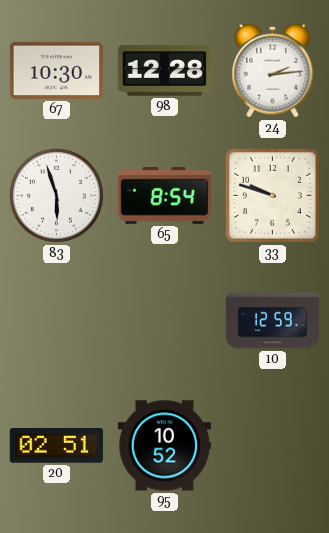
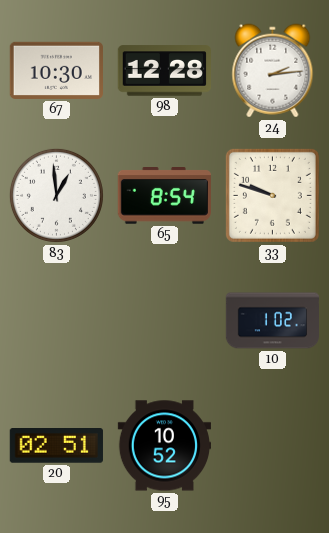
83: 5:57 -> 12:59 (56, 195)
10: 12:59 -> 1:02 (273, 321)
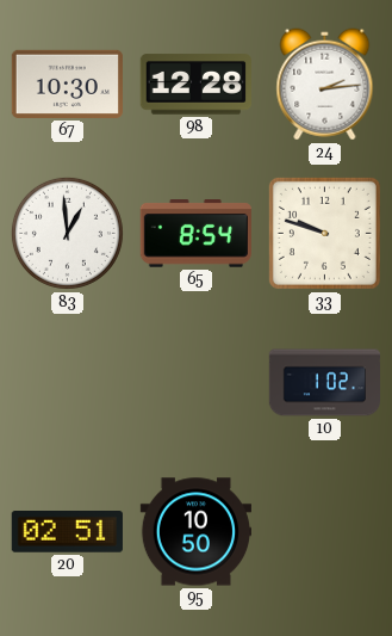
95: 10:52 -> 10:50 (195, 532)
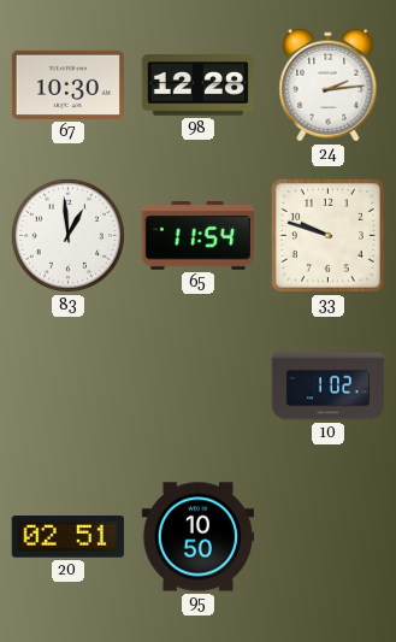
65: 8:54 -> 11:54 (197, 236)
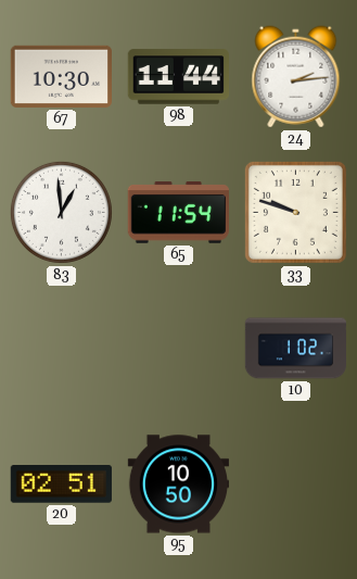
98: 12:28 -> 11:44 (178, 77)
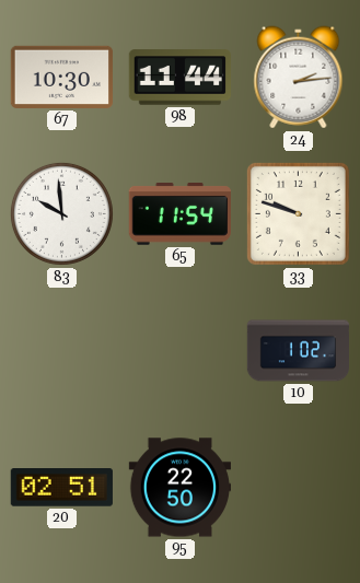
83: 12:59 -> 9:59 (61, 213)
95: 10:50 -> 22:50 (179, 488)
